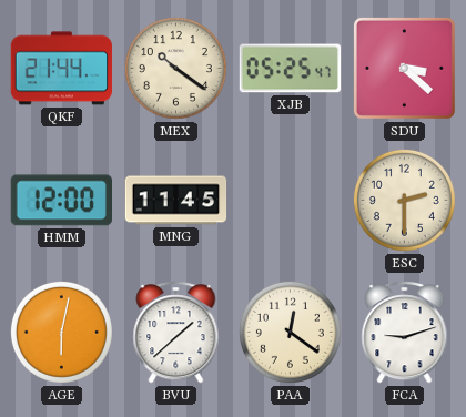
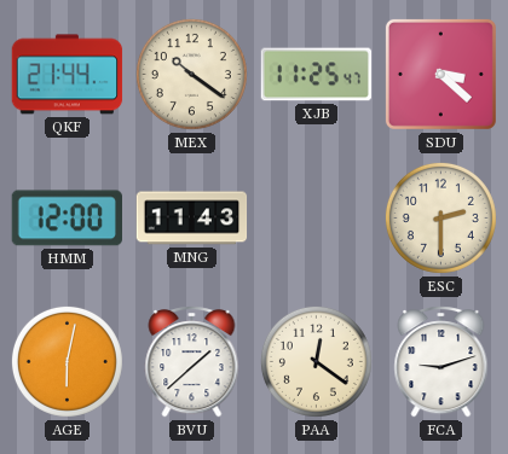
XJB: 05:25 -> 11:25 (317, 75)
MNG: 11:45 -> 11:43 (192, 219)
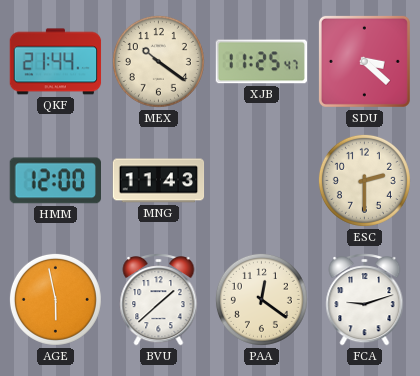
AGE: 6:02 -> 5:58 (55, 299)
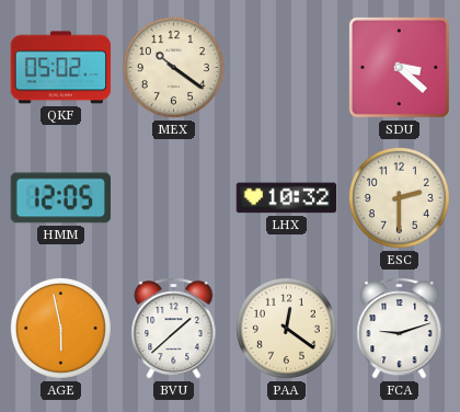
QKF: 21:44 -> 05:02 (61, 68)
XJB: 11:25 -> none (262, 62)
HMM: 12:00 -> 12:05 (60, 198)
MNG: 11:43 -> none (159, 181)
LHX: none -> 10:32 (287, 198)
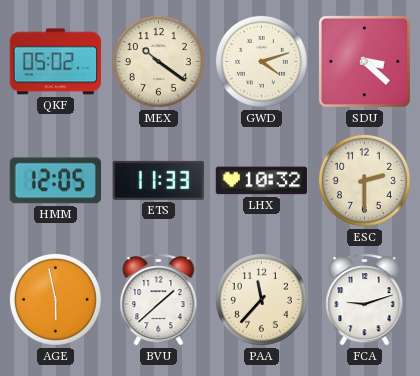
GWD: none -> 4:12 (261, 61)
ETS: none -> 11:33 (159, 180)
PAA: 12:21 -> 11:37 (261, 299)
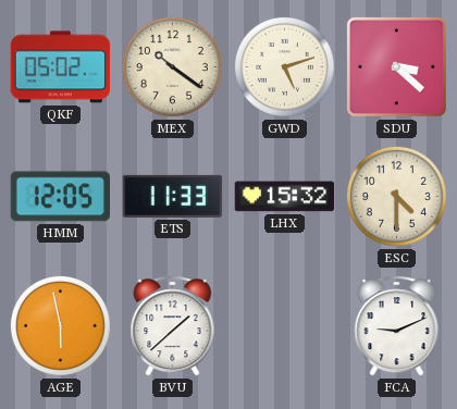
GWD: 4:12 -> 5:12 (284, 66)
LHX: 10:32 -> 15:32 (285, 197)
ESC: 2:30 -> 4:30 (396, 196)
PAA: 11:37 -> none (261, 299)
FCA: 9:12 -> 9:11 (397, 326)
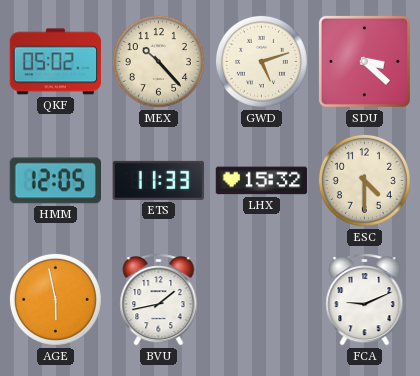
MEX: 10:21 -> 10:23 (158, 61)
BVU: 1:38 -> 1:43 (159, 300)
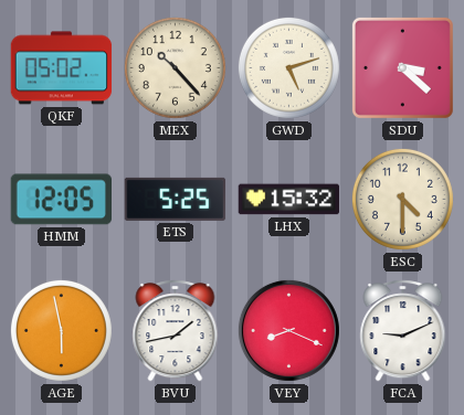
ETS: 11:33 -> 5:25 (176, 199)
VEY: none -> 8:19 (288, 330)
